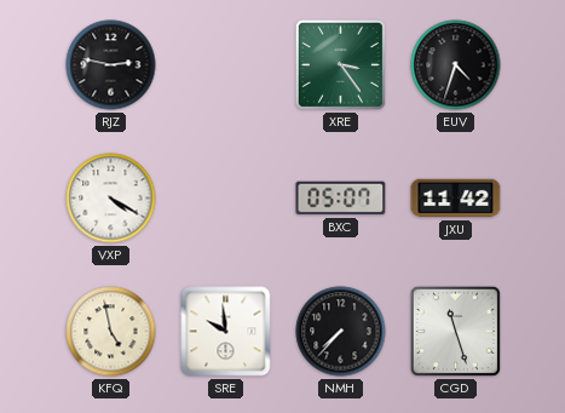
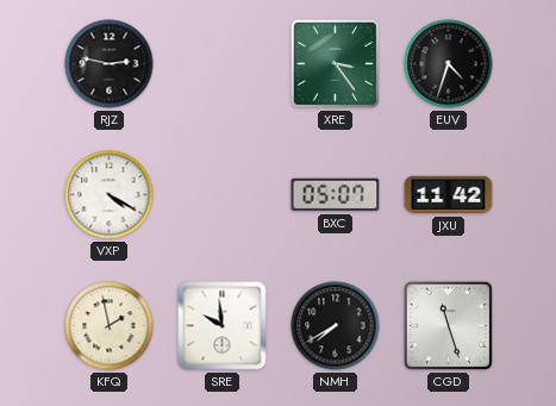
KFQ: 4:58 -> 1:58 (110, 326)
NMH: 7:37 -> 7:40 (336, 326)
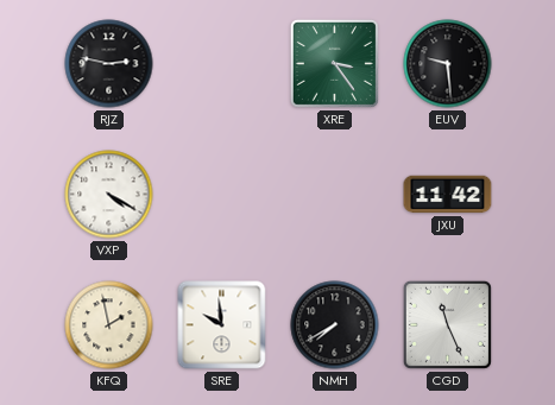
EUV: 4:33 -> 9:29 (448, 64)
BXC: 05:07 -> none (336, 195)
CGD: 11:27 -> 11:26 (447, 324)
